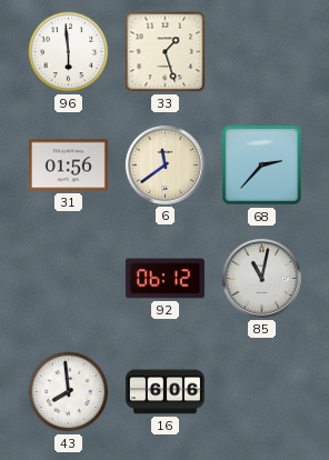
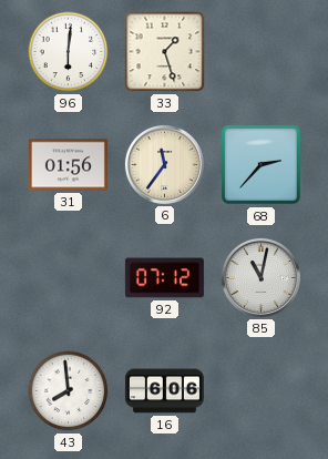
96: 5:59 -> 6:01 (69, 52)
6: 11:39 -> 11:36 (164, 164)
92: 06:12 -> 07:12 (164, 278)
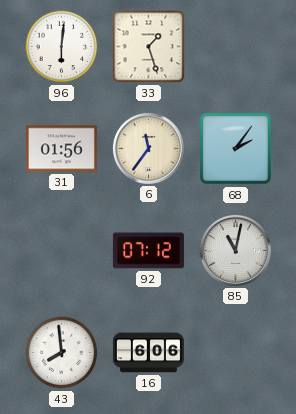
68: 2:37 -> 2:06 (236, 149)
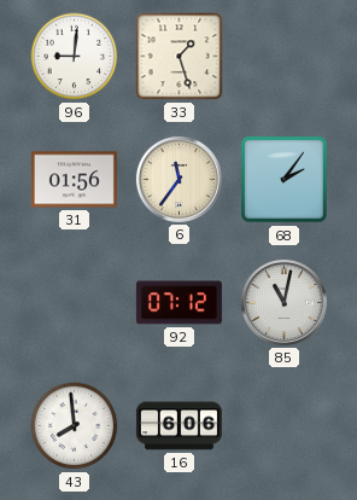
96: 6:01 -> 9:01 (75, 57)
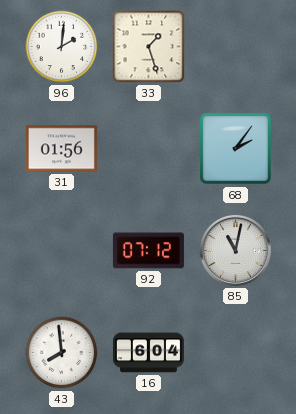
96: 9:01 -> 2:01 (62, 47)
6: 11:36 -> none (178, 179)
16: 6:06 -> 6:04 (148, 353)
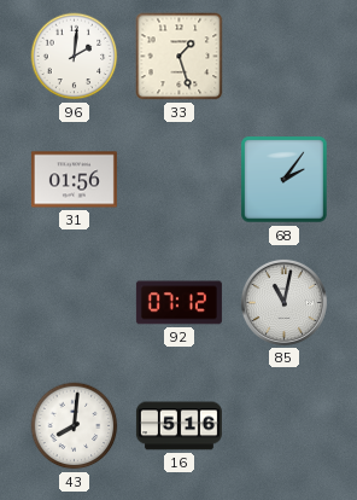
43: 7:59 -> 8:01 (75, 426)
16: 6:04 -> 5:16 (178, 426)
